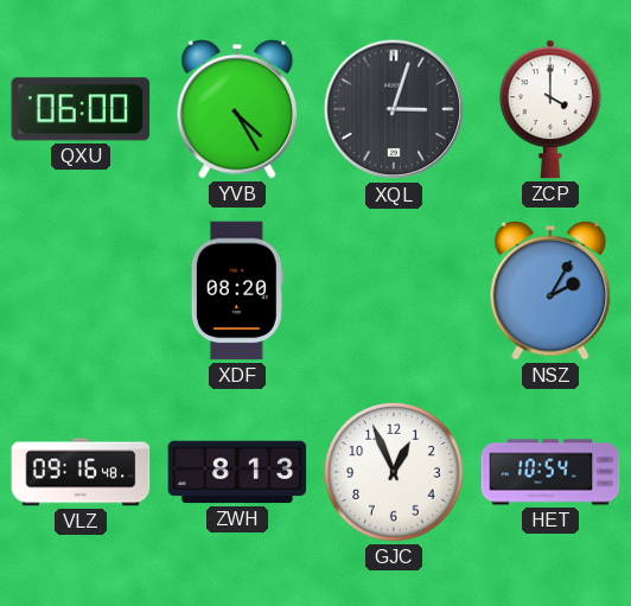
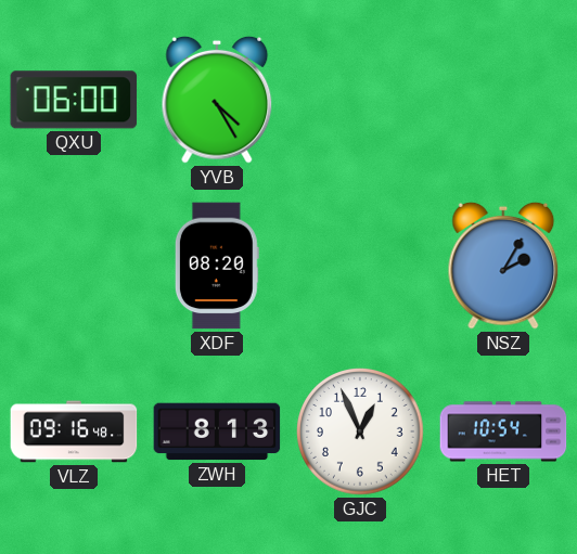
XQL: 3:03 -> none (394, 109)
ZCP: 4:00 -> none (550, 109)
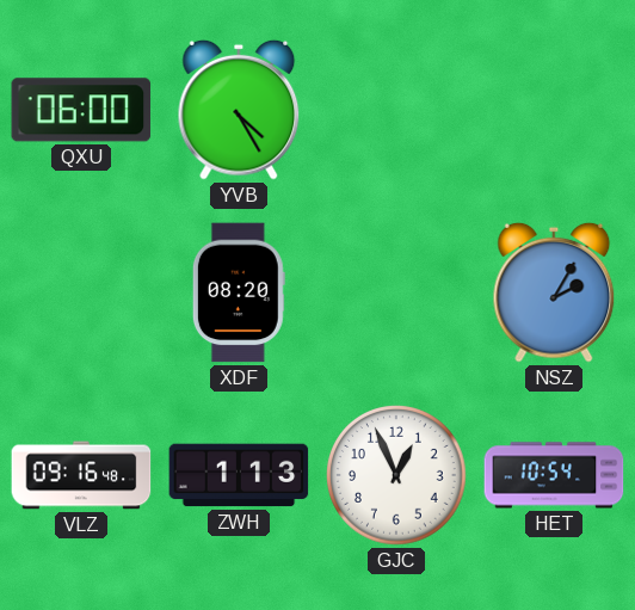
ZWH: 8:13 -> 1:13 (239, 475)
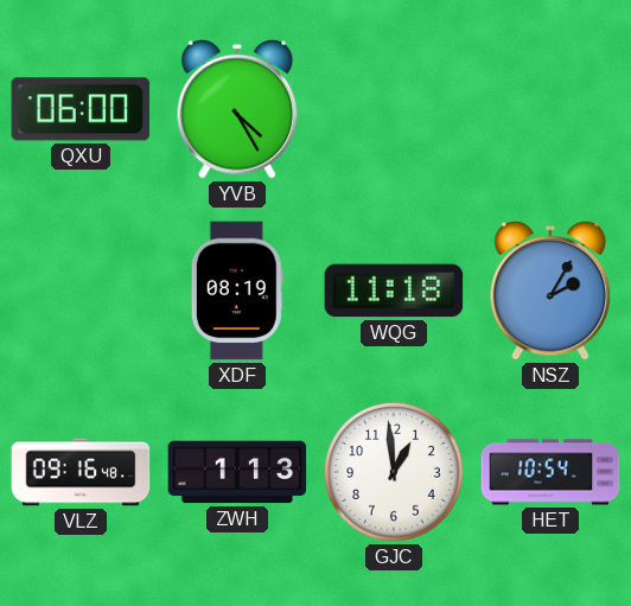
XDF: 08:20 -> 08:19 (237, 291)
WQG: none -> 11:18 (394, 291)
GJC: 12:56 -> 12:59 (394, 472)
